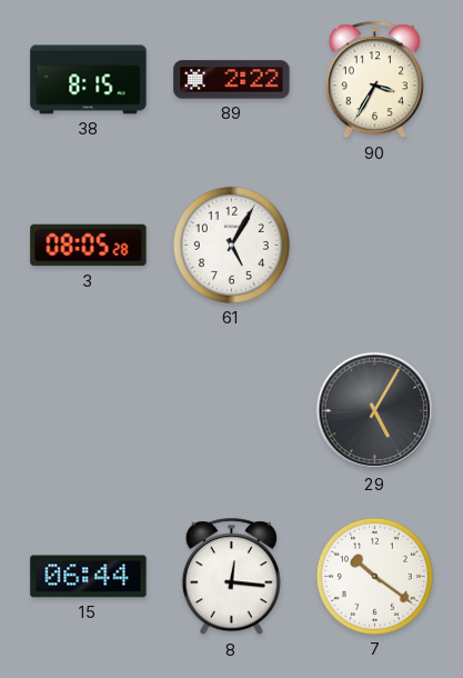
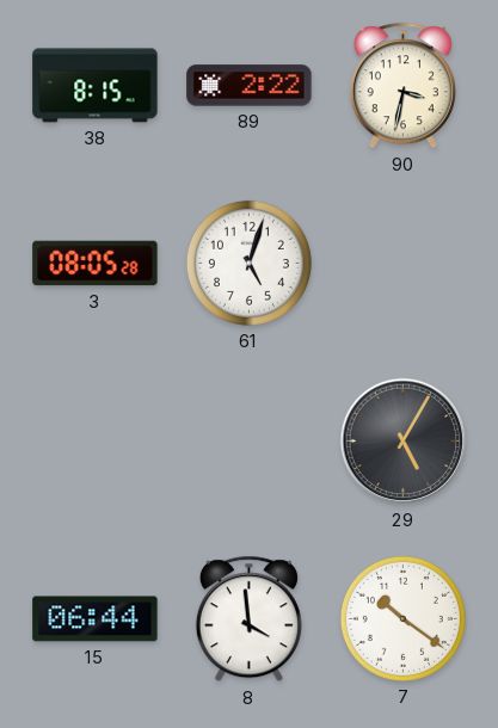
90: 3:35 -> 3:32 (402, 86)
61: 5:05 -> 5:03 (248, 263)
8: 12:16 -> 3:59 (248, 619)
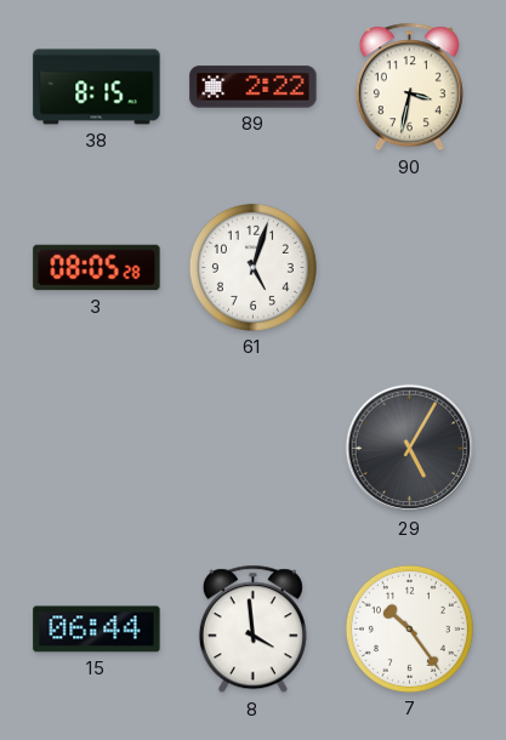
7: 10:21 -> 10:24 (409, 628)
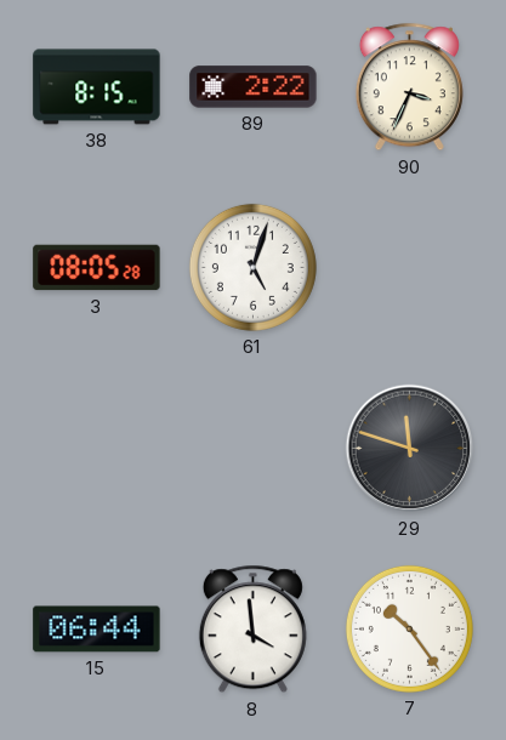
90: 3:32 -> 3:34 (409, 87)
29: 5:05 -> 11:48 (410, 449)
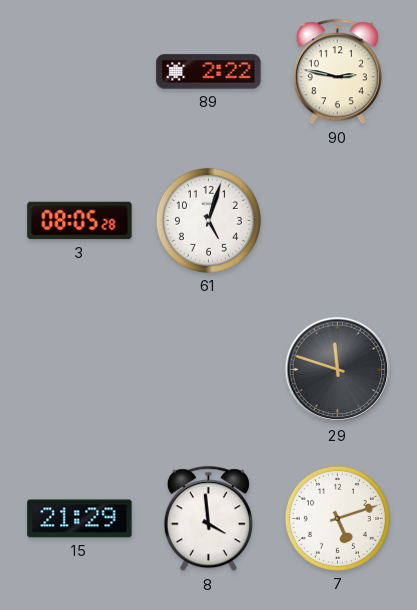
38: 8:15 -> none (97, 87)
90: 3:34 -> 2:47 (337, 72)
15: 06:44 -> 21:29 (80, 519)
7: 10:24 -> 5:12 (337, 518)
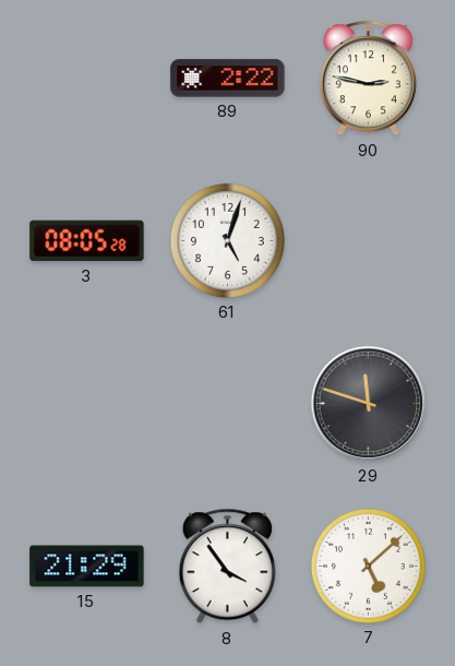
8: 3:59 -> 3:54 (227, 567)
7: 5:12 -> 5:08 (368, 566)
